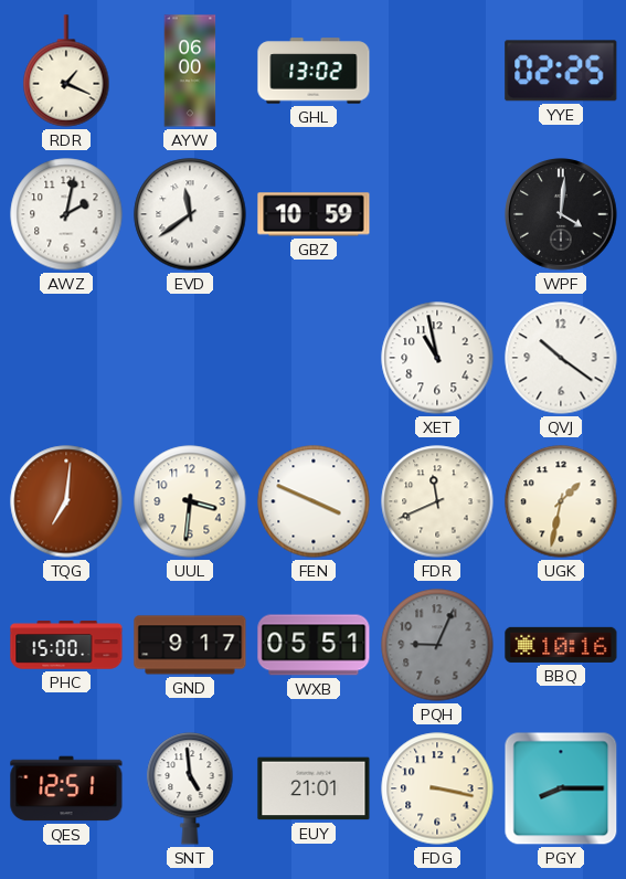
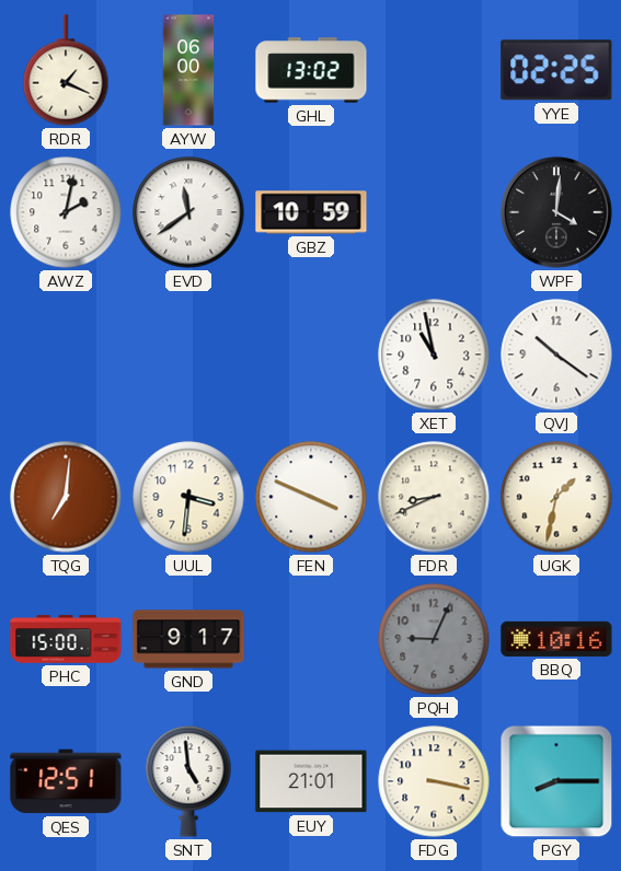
FDR: 11:41 -> 8:41 (434, 497)
WXB: 05:51 -> none (314, 645)
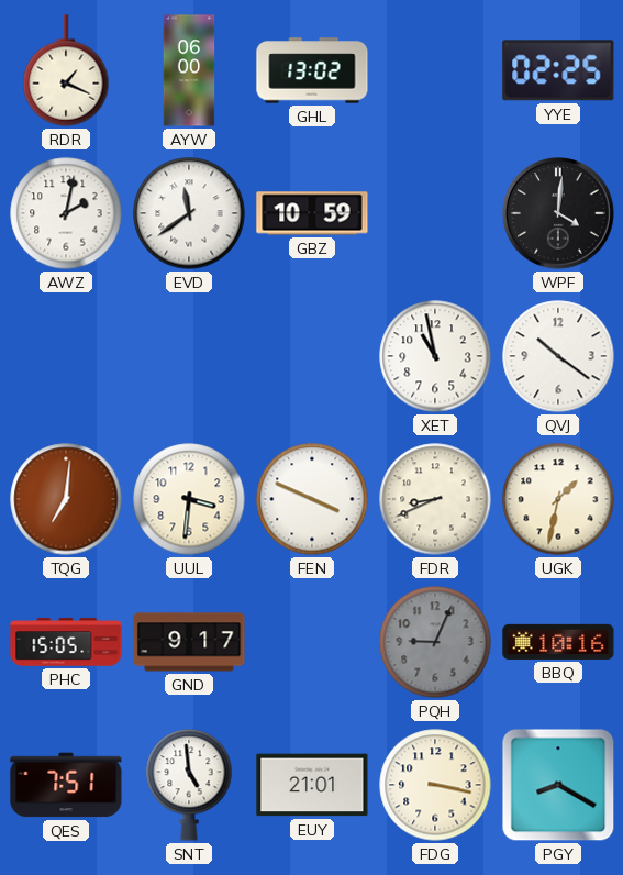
PHC: 15:00 -> 15:05 (66, 642)
QES: 12:51 -> 7:51 (66, 785)
PGY: 8:15 -> 8:20 (558, 785)
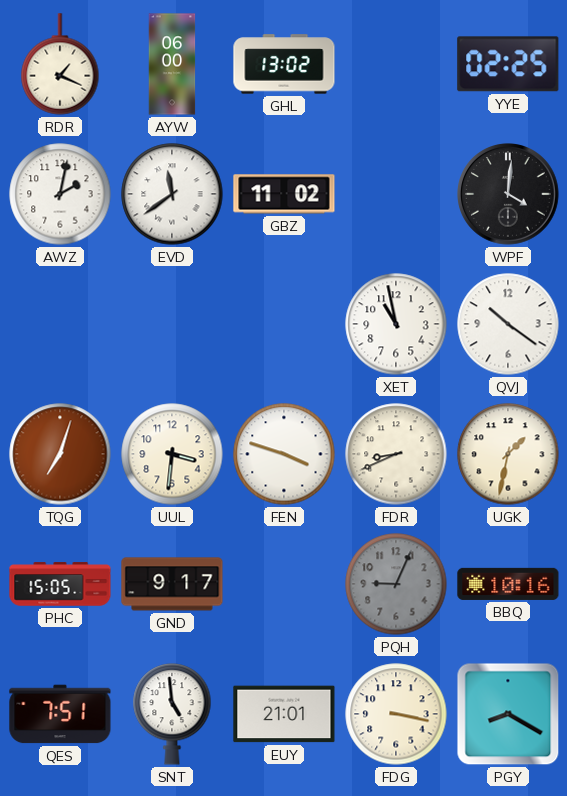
GBZ: 10:59 -> 11:02 (284, 194)
TQG: 7:01 -> 7:03 (60, 454)
FEN: 3:49 -> 3:48 (284, 454)
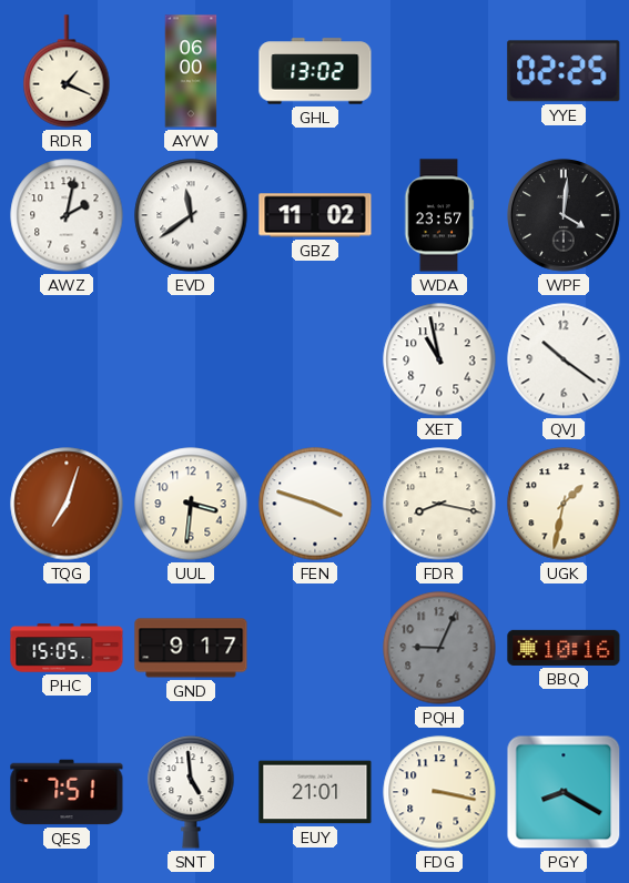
WDA: none -> 23:57 (439, 215)
FDR: 8:41 -> 8:17 (439, 504)
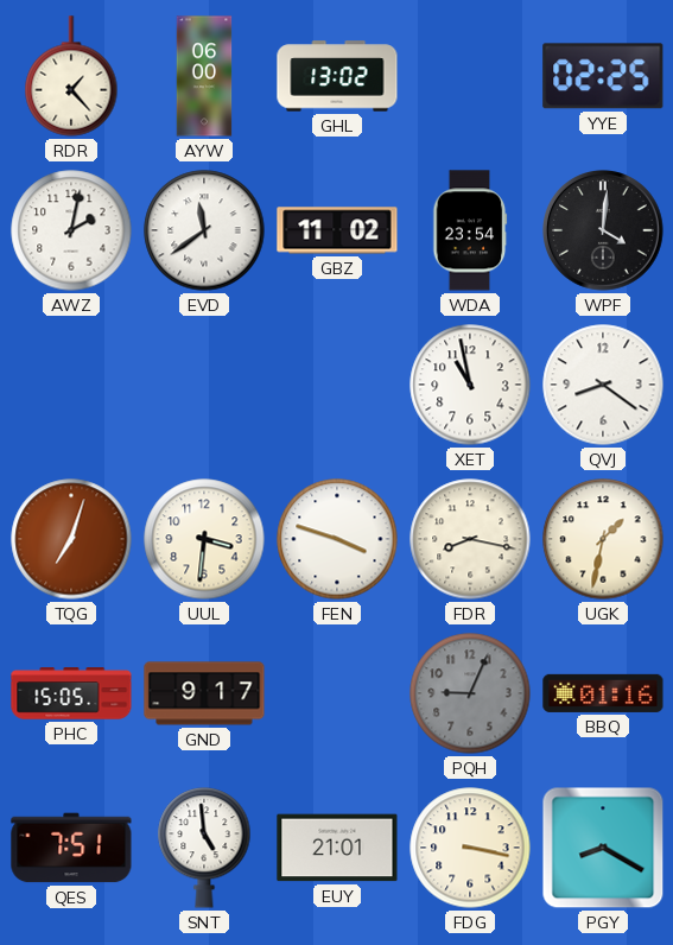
RDR: 1:19 -> 1:23 (71, 76)
WDA: 23:57 -> 23:54 (470, 230)
QVJ: 10:21 -> 8:21 (603, 385)
BBQ: 10:16 -> 01:16 (603, 693)
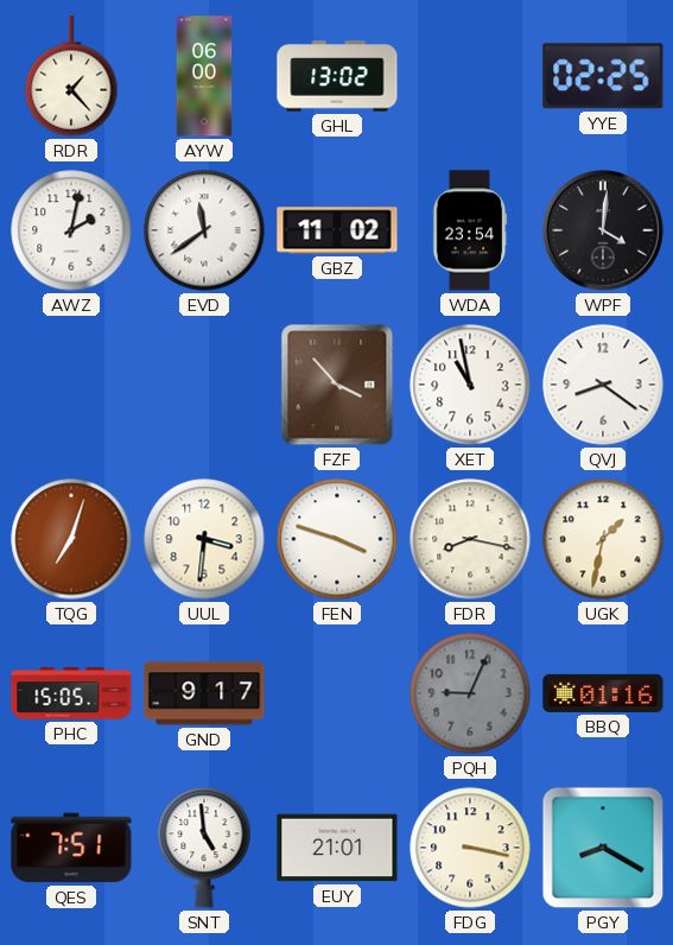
FZF: none -> 3:53 (337, 385)
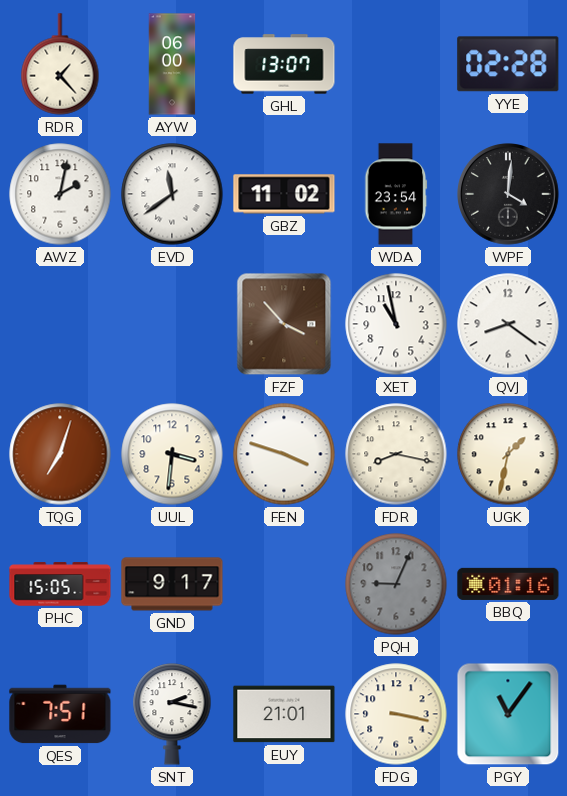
GHL: 13:02 -> 13:07 (284, 64)
YYE: 02:25 -> 02:28 (508, 64)
SNT: 4:59 -> 2:17 (172, 714)
PGY: 8:20 -> 11:06 (508, 714)
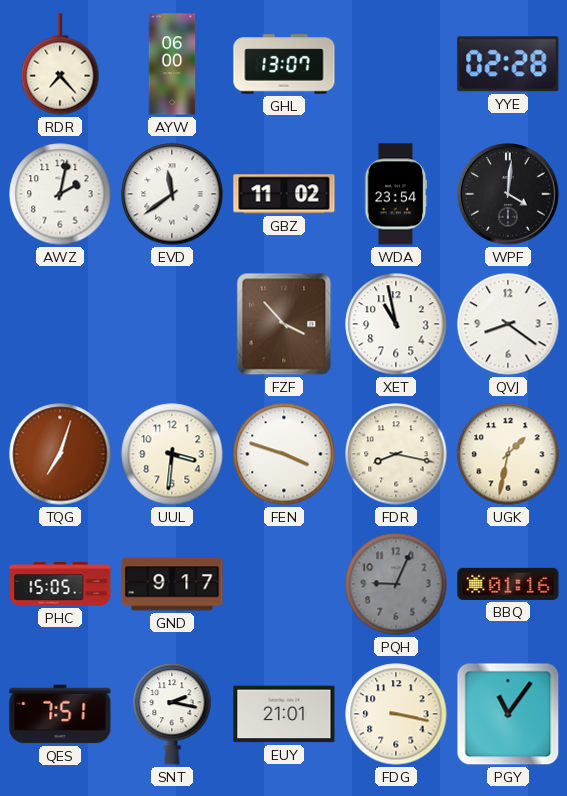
RDR: 1:23 -> 7:23 (60, 64)
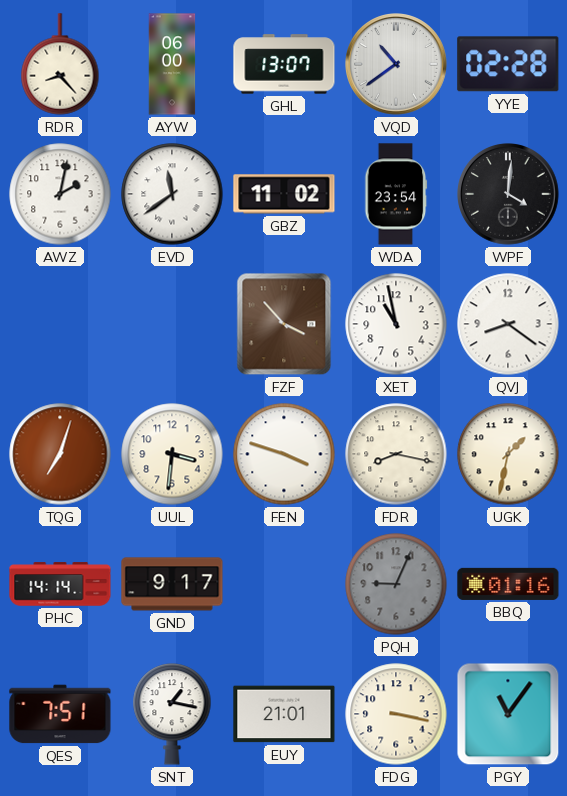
RDR: 7:23 -> 8:23 (60, 64)
VQD: none -> 10:39 (397, 65)
PHC: 15:05 -> 14:14 (60, 584)
SNT: 2:17 -> 1:17 (172, 714)
